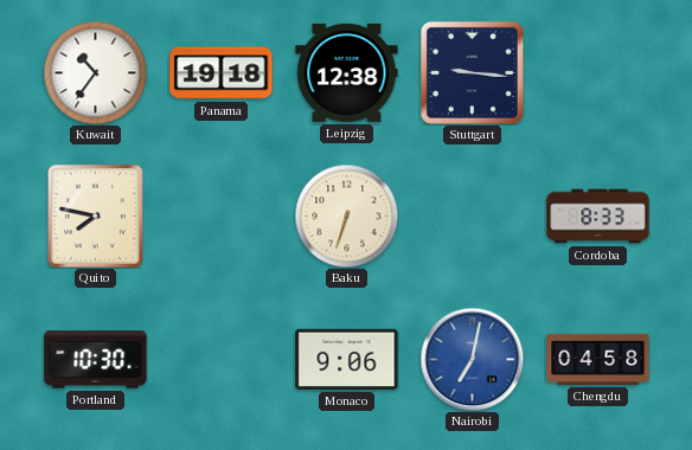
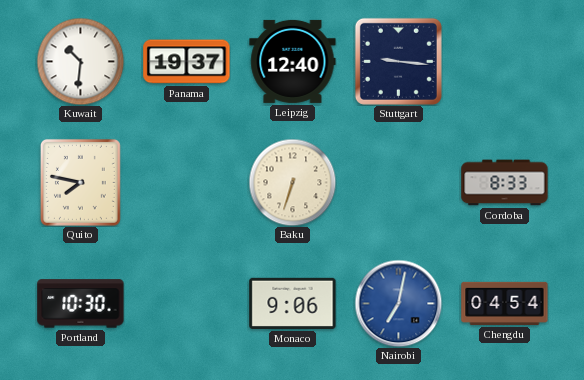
Kuwait: 10:36 -> 10:31 (80, 61)
Panama: 19:18 -> 19:37 (187, 62)
Leipzig: 12:38 -> 12:40 (293, 61)
Chengdu: 04:58 -> 04:54 (505, 303)
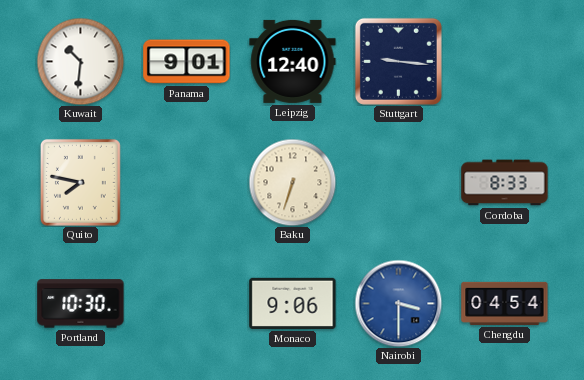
Panama: 19:37 -> 9:01 (187, 62)
Nairobi: 7:02 -> 3:30 (398, 303)
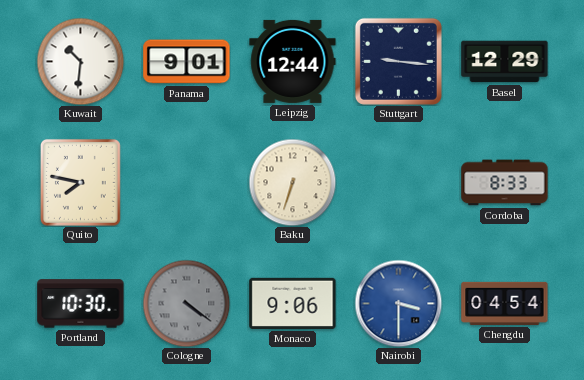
Leipzig: 12:40 -> 12:44 (293, 61)
Basel: none -> 12:29 (505, 62)
Cologne: none -> 4:21 (186, 303)
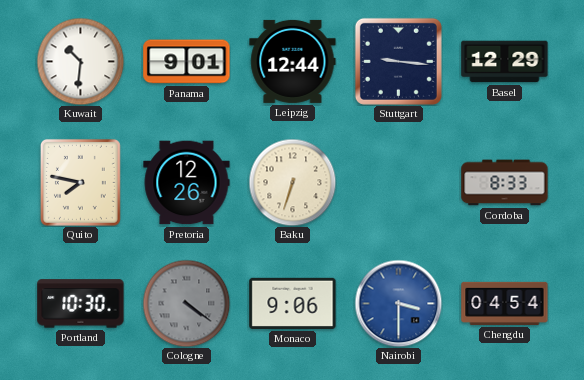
Pretoria: none -> 12:26 (187, 183)
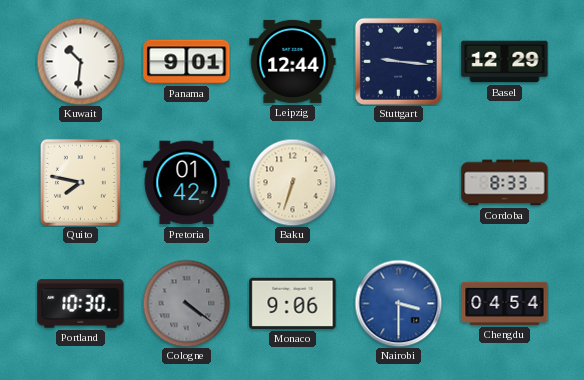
Pretoria: 12:26 -> 01:42 (187, 183)
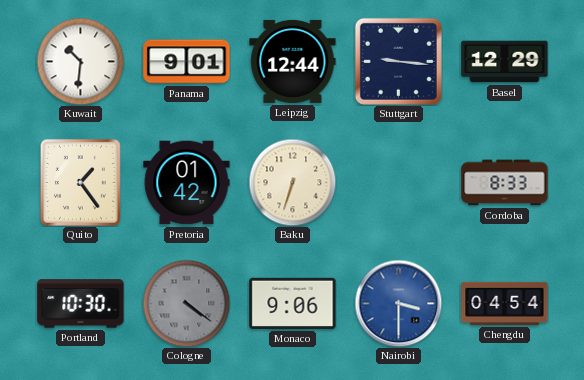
Quito: 7:47 -> 1:24 (80, 182)
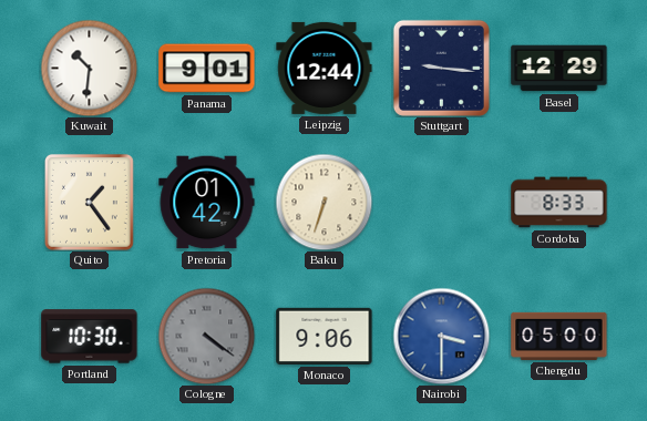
Chengdu: 04:54 -> 05:00 (559, 336)
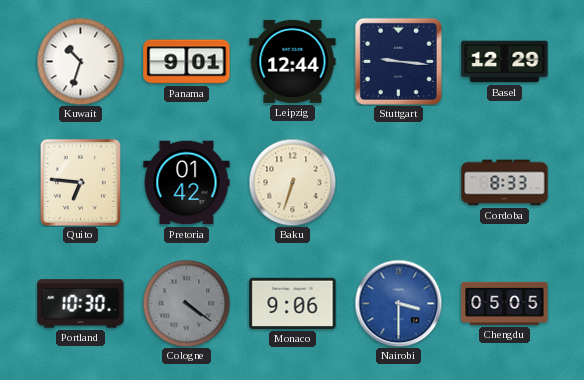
Kuwait: 10:31 -> 10:33 (80, 61)
Quito: 1:24 -> 6:46 (80, 182)
Chengdu: 05:00 -> 05:05 (505, 303)
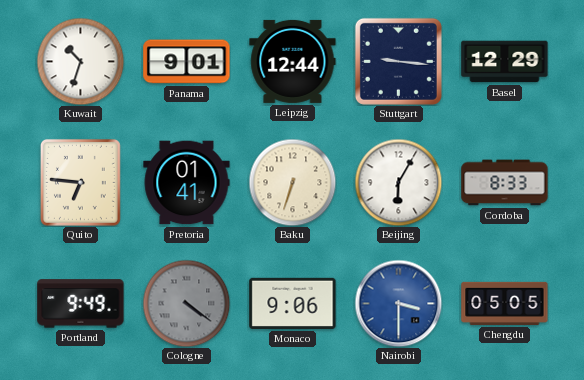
Pretoria: 01:42 -> 01:41 (187, 183)
Beijing: none -> 6:05 (398, 182)
Portland: 10:30 -> 9:49 (81, 304)
